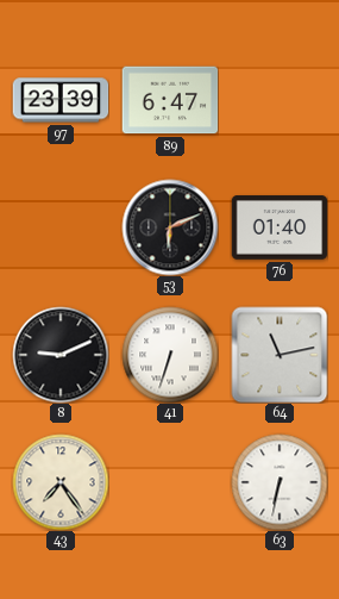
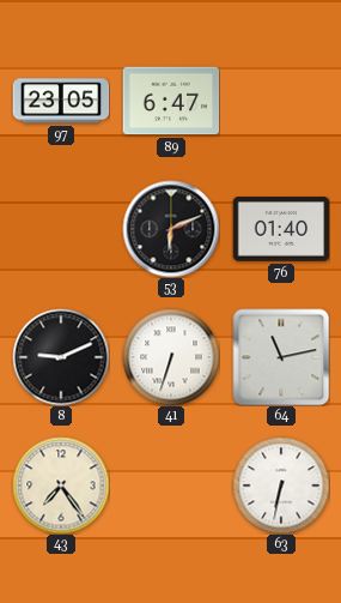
97: 23:39 -> 23:05 (61, 101)
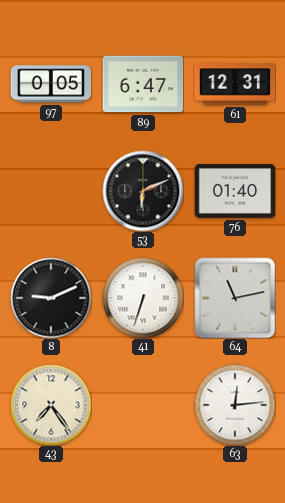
97: 23:05 -> 0:05 (51, 84)
61: none -> 12:31 (235, 84)
63: 6:32 -> 12:14 (235, 405)
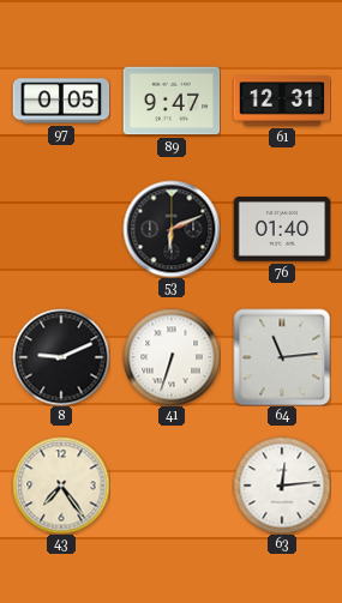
89: 6:47 -> 9:47 (172, 101)
64: 11:13 -> 11:14 (282, 357)
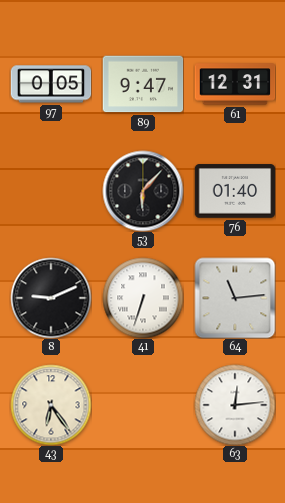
53: 6:11 -> 6:07 (143, 191)
43: 7:24 -> 6:24 (51, 405)
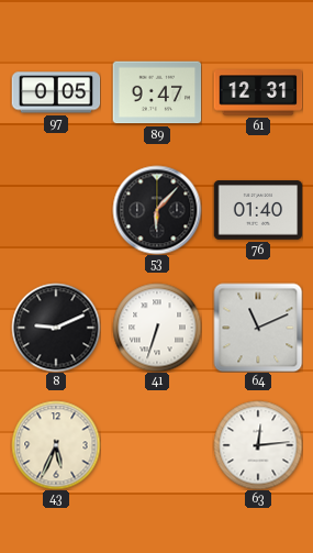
64: 11:14 -> 11:11 (258, 328)
43: 6:24 -> 5:34 (56, 445)
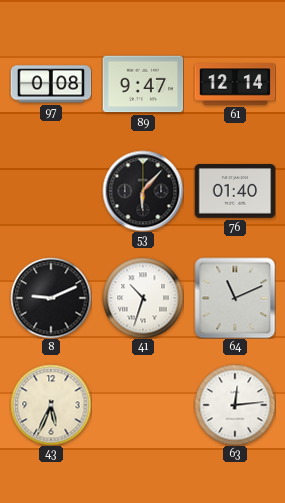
97: 0:05 -> 0:08 (51, 84)
61: 12:31 -> 12:14 (235, 84)
41: 6:33 -> 10:33 (143, 298)
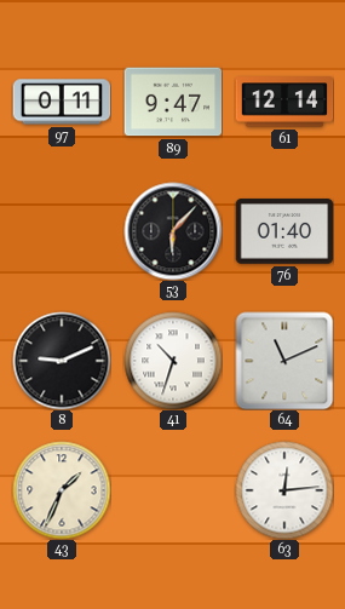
97: 0:08 -> 0:11 (62, 102)
43: 5:34 -> 1:34 (62, 490)
